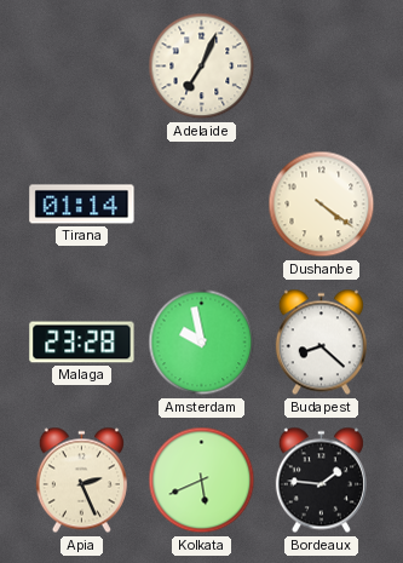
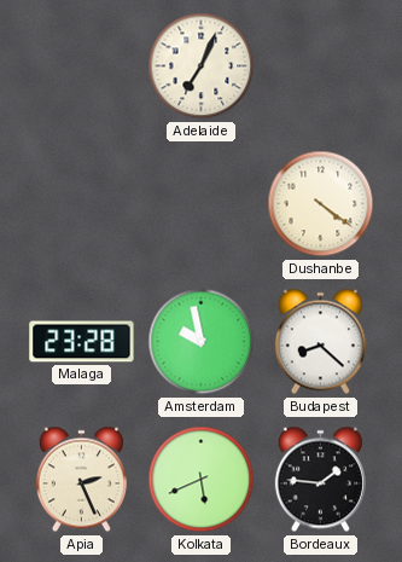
Tirana: 01:14 -> none (82, 205)
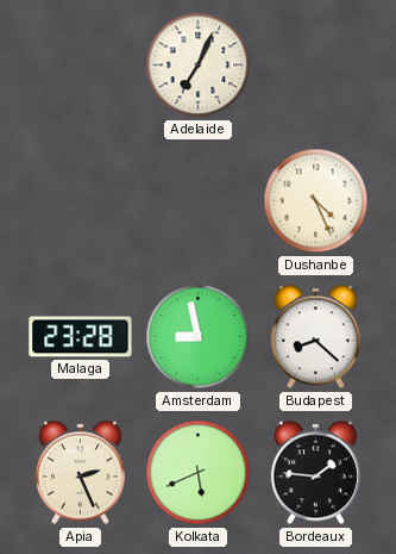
Dushanbe: 4:21 -> 4:26 (316, 201)
Amsterdam: 9:58 -> 8:58 (199, 337)
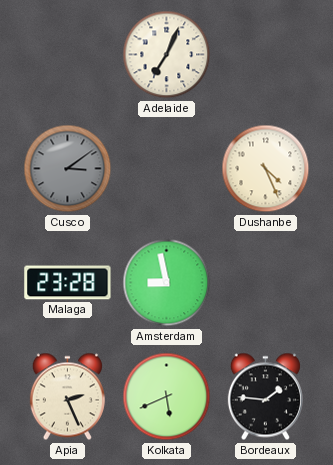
Cusco: none -> 3:09 (68, 169)
Budapest: 8:22 -> none (315, 337)
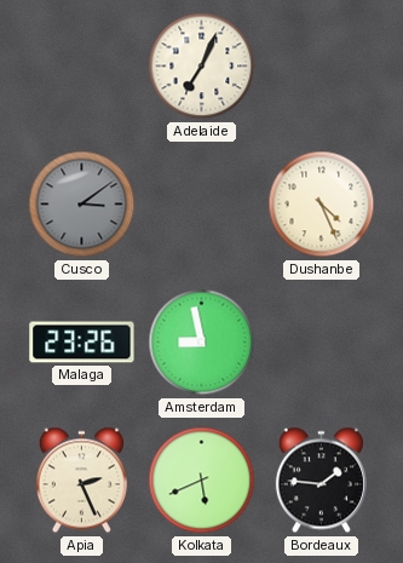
Malaga: 23:28 -> 23:26 (82, 343)
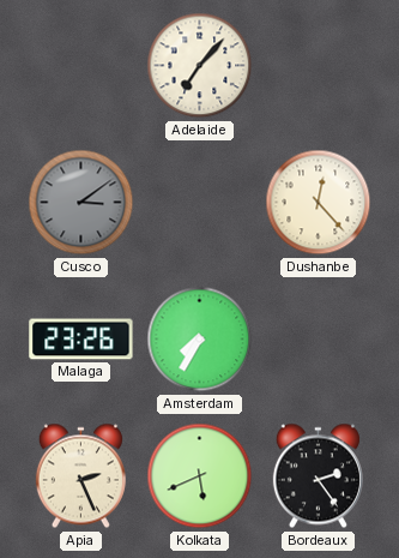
Adelaide: 7:04 -> 7:07 (200, 66)
Dushanbe: 4:26 -> 12:23 (319, 203)
Amsterdam: 8:58 -> 7:35 (200, 340)
Bordeaux: 1:46 -> 2:24 (318, 476)
